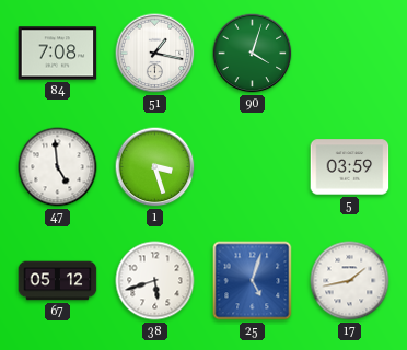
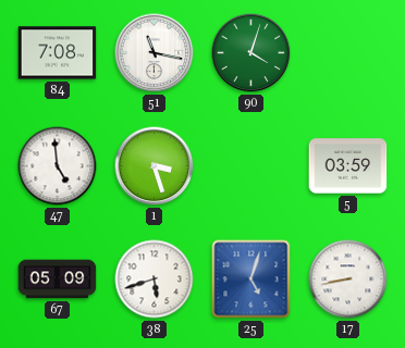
51: 1:17 -> 11:17 (155, 53)
67: 05:12 -> 05:09 (58, 279)
17: 1:43 -> 8:43 (348, 279)
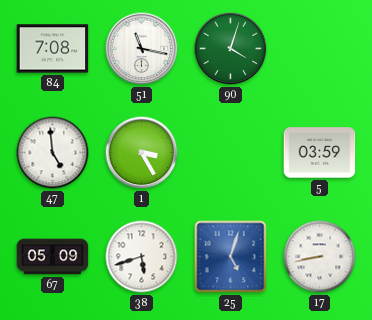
1: 3:27 -> 3:25 (142, 153)
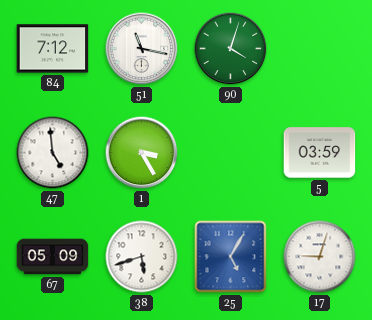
84: 7:08 -> 7:12 (53, 49)
25: 5:03 -> 5:05 (231, 257)
17: 8:43 -> 9:03 (320, 257)
